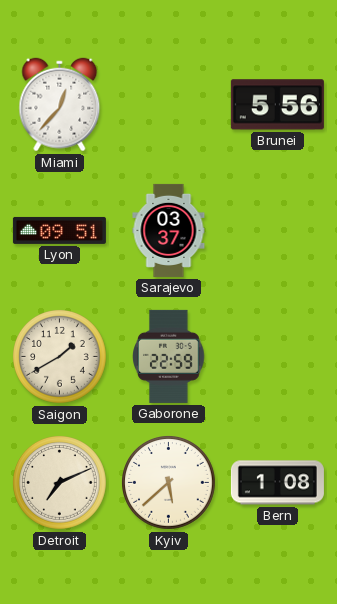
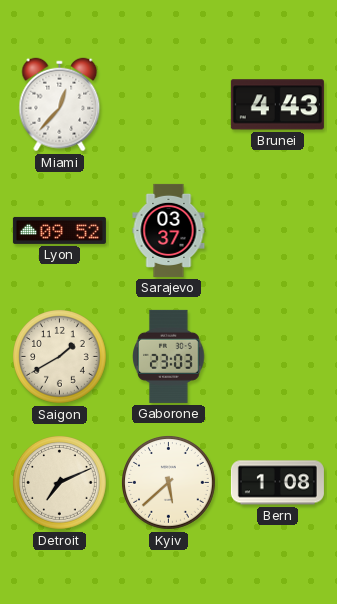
Brunei: 5:56 -> 4:43 (277, 105)
Lyon: 09:51 -> 09:52 (59, 230)
Gaborone: 22:59 -> 23:03 (169, 356)
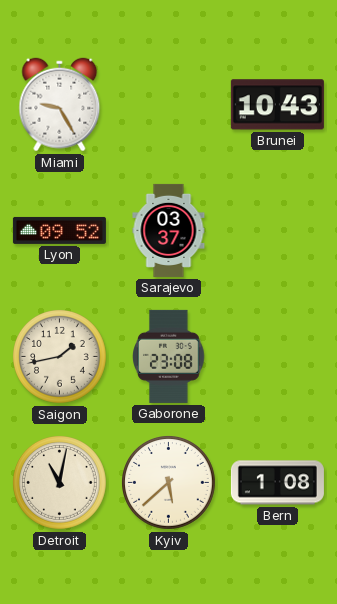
Miami: 12:37 -> 9:25 (60, 105)
Brunei: 4:43 -> 10:43 (277, 105)
Saigon: 1:40 -> 1:43 (60, 357)
Gaborone: 23:03 -> 23:08 (169, 356)
Detroit: 7:11 -> 11:02 (60, 483)
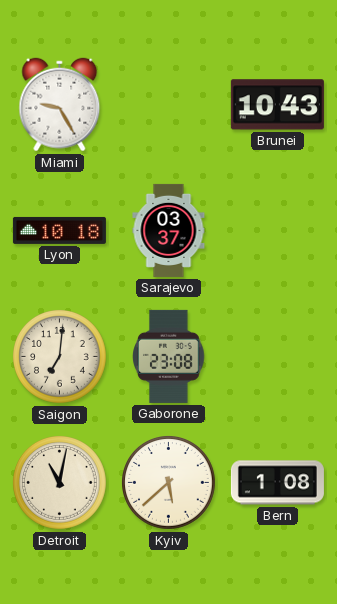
Lyon: 09:52 -> 10:18 (59, 230)
Saigon: 1:43 -> 7:01 (60, 357)
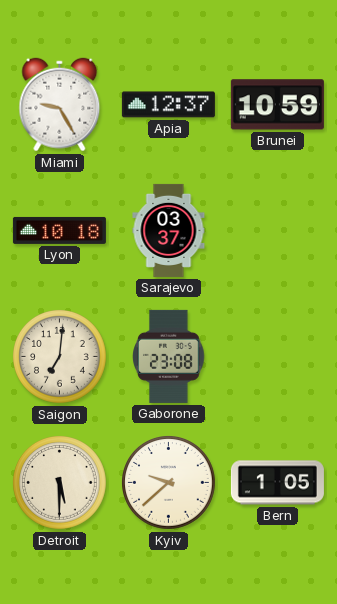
Apia: none -> 12:37 (168, 105)
Brunei: 10:43 -> 10:59 (277, 105)
Detroit: 11:02 -> 5:30 (60, 483)
Kyiv: 5:38 -> 9:38 (169, 483)
Bern: 1:08 -> 1:05 (277, 483)
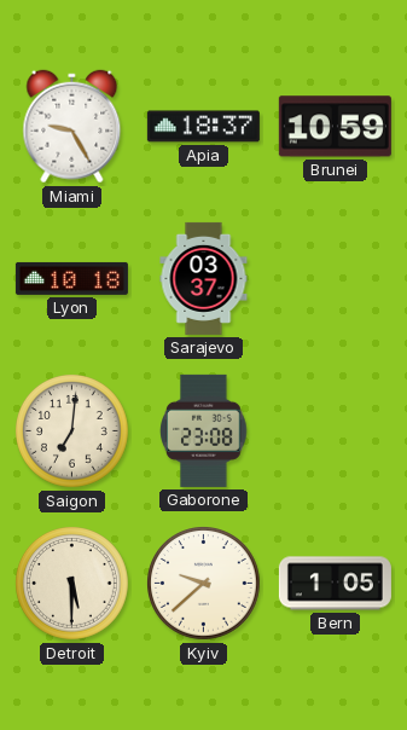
Apia: 12:37 -> 18:37 (203, 127)
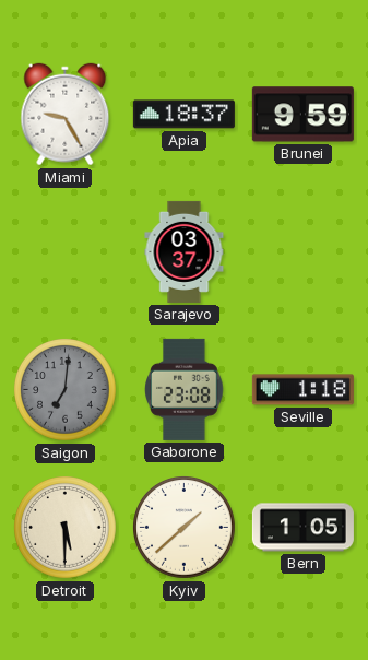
Brunei: 10:59 -> 9:59 (302, 115)
Lyon: 10:18 -> none (71, 278)
Saigon dial: cream -> grey (66, 390)
Seville: none -> 1:18 (302, 390)
Kyiv: 9:38 -> 1:38 (185, 528)
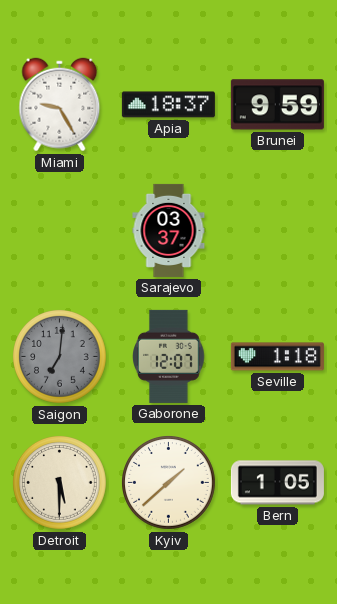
Gaborone: 23:08 -> 12:07 (169, 356)
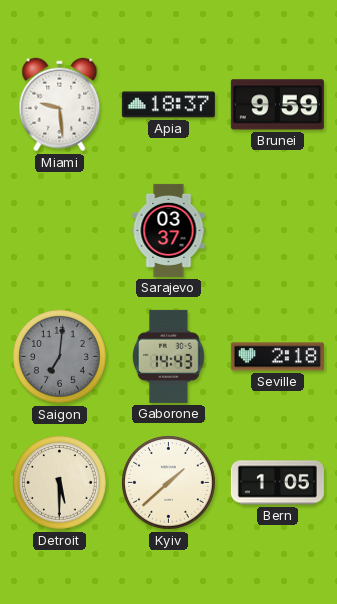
Miami: 9:25 -> 9:29 (60, 105)
Gaborone: 12:07 -> 14:43 (169, 356)
Seville: 1:18 -> 2:18 (277, 357)
